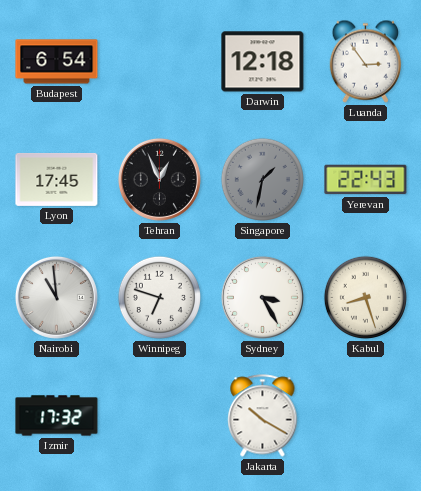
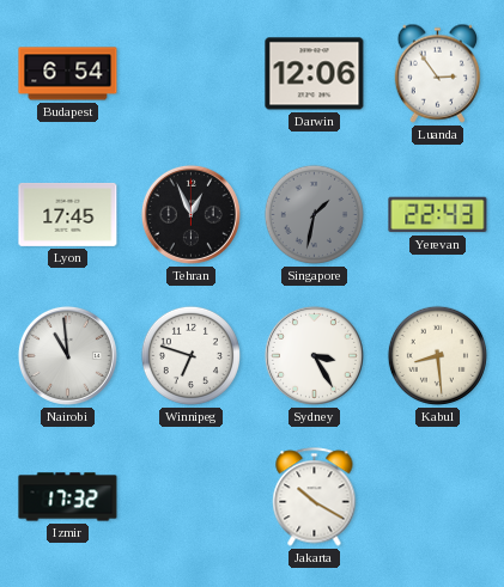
Darwin: 12:18 -> 12:06 (315, 74)
Kabul: 8:27 -> 8:29 (437, 355)
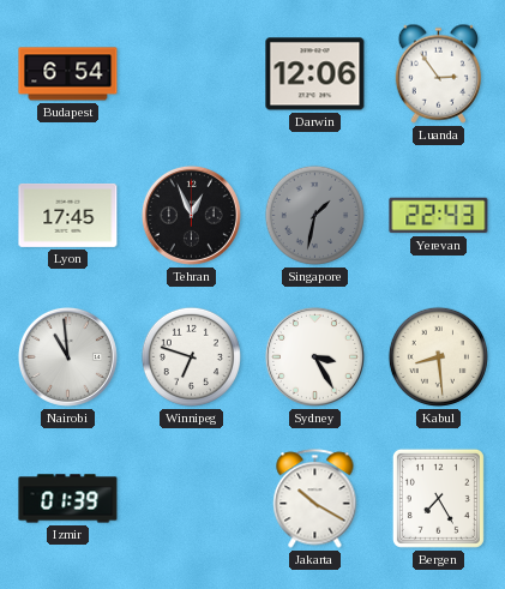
Izmir: 17:32 -> 01:39 (68, 499)
Bergen: none -> 7:25 (438, 498)
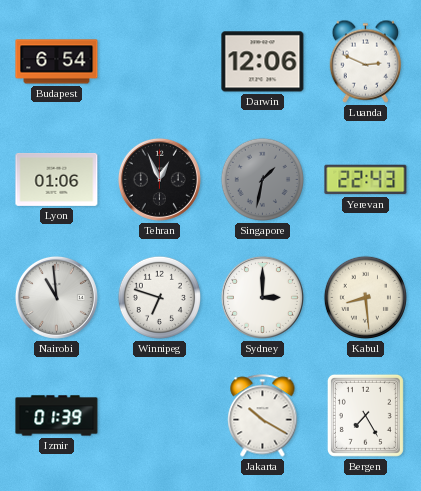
Luanda: 2:54 -> 2:49 (366, 61)
Lyon: 17:45 -> 01:06 (57, 179)
Sydney: 3:25 -> 3:00 (262, 297)
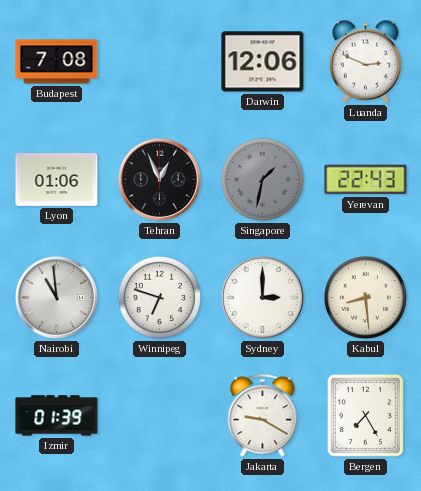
Budapest: 6:54 -> 7:08 (57, 62)
Jakarta: 10:20 -> 9:20 (263, 416)
